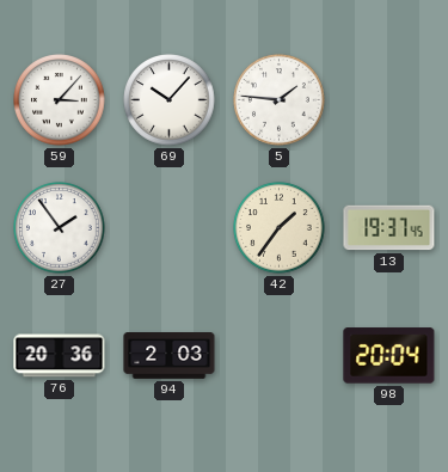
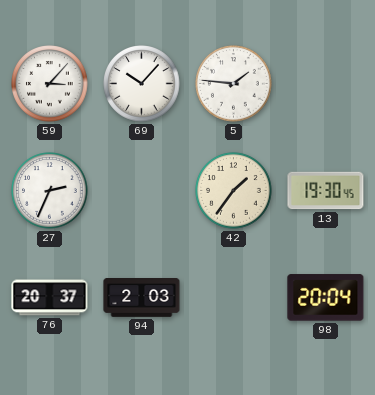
27: 1:54 -> 2:34 (50, 191)
13: 19:37 -> 19:30 (326, 191)
76: 20:36 -> 20:37 (50, 298)
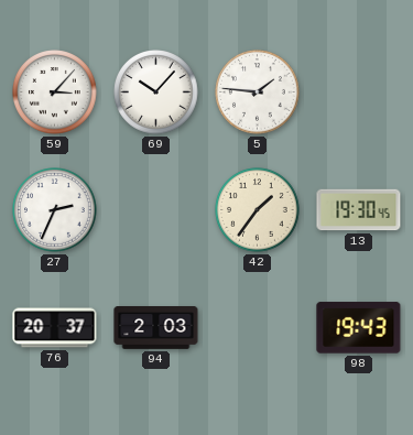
98: 20:04 -> 19:43 (359, 328)
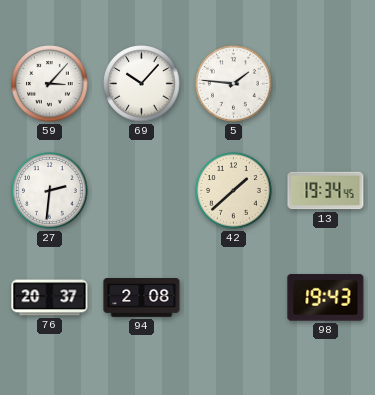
27: 2:34 -> 2:31 (50, 191)
42: 1:36 -> 1:38 (234, 191)
13: 19:30 -> 19:34 (326, 191)
94: 2:03 -> 2:08 (142, 298)
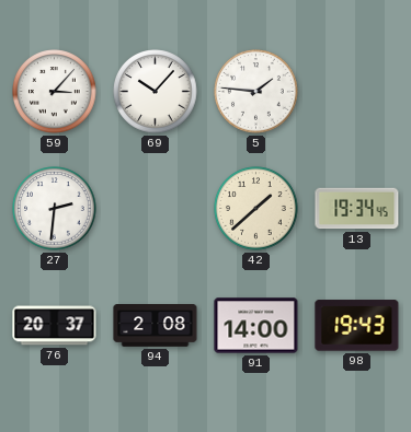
91: none -> 14:00 (256, 326)
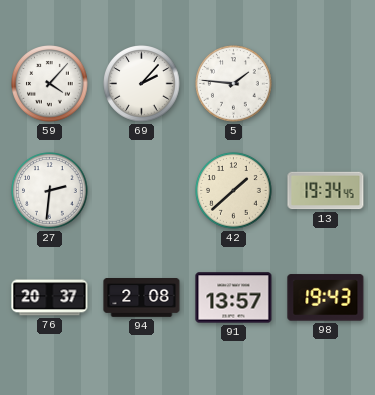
59: 3:07 -> 4:07 (50, 84)
69: 10:07 -> 2:07 (142, 84)
91: 14:00 -> 13:57 (234, 298)
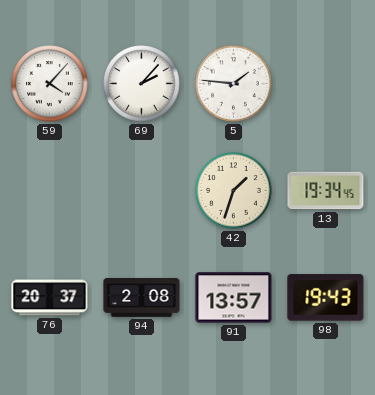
27: 2:31 -> none (50, 191)
42: 1:38 -> 1:33 (234, 191)
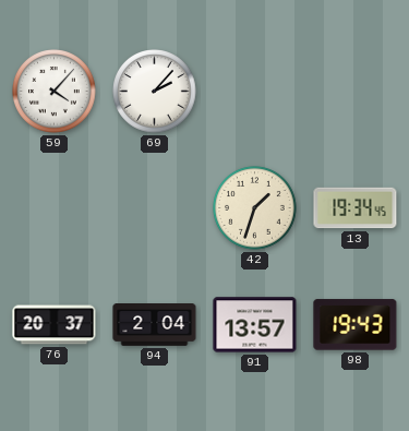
5: 1:46 -> none (234, 84)
94: 2:08 -> 2:04 (155, 325)
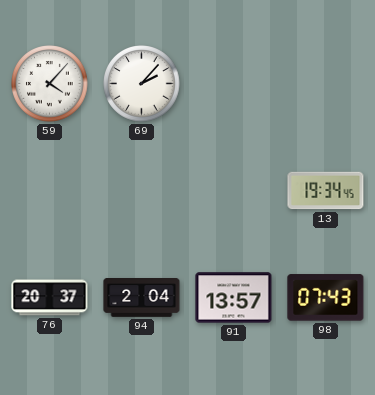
42: 1:33 -> none (255, 208)
98: 19:43 -> 07:43 (326, 298)
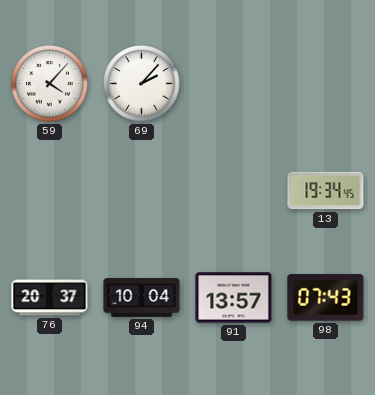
94: 2:04 -> 10:04 (142, 298)
